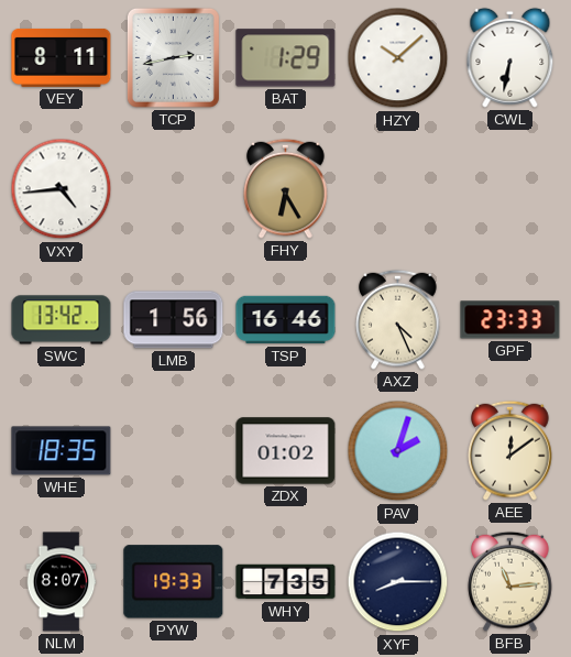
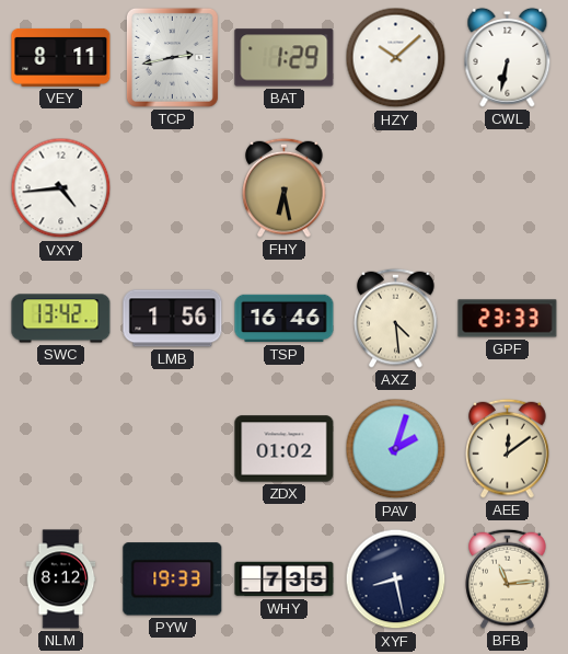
FHY: 6:25 -> 6:28 (285, 187)
AXZ: 4:26 -> 4:29 (396, 318)
WHE: 18:35 -> none (62, 451)
NLM: 8:07 -> 8:12 (61, 580)
XYF: 8:15 -> 8:28 (396, 580)
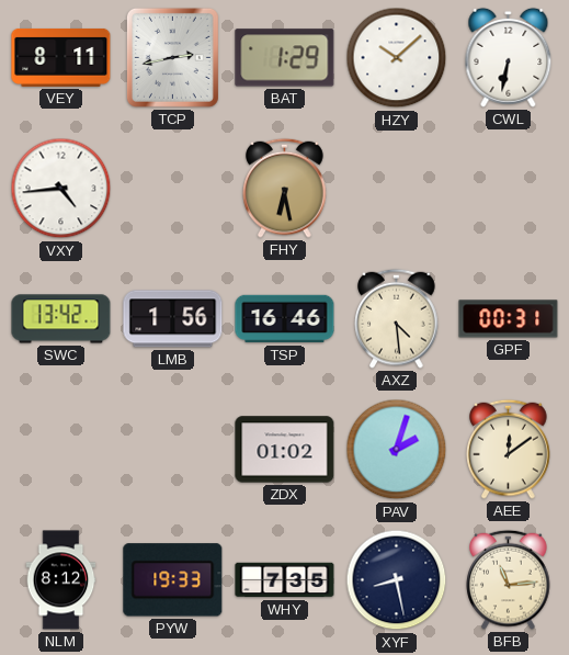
GPF: 23:33 -> 00:31 (509, 319)
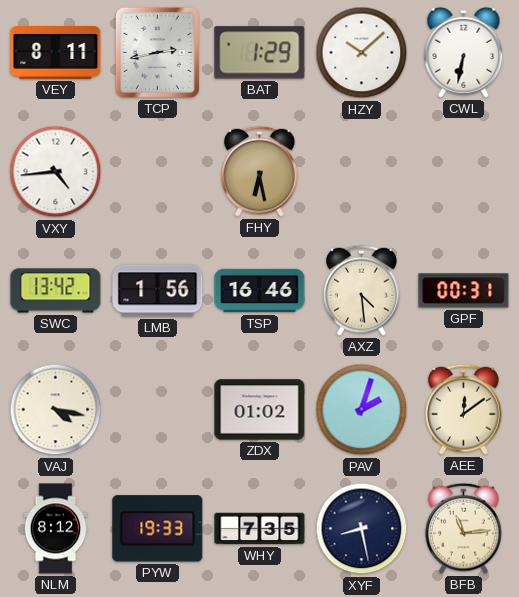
VAJ: none -> 4:17 (56, 410)
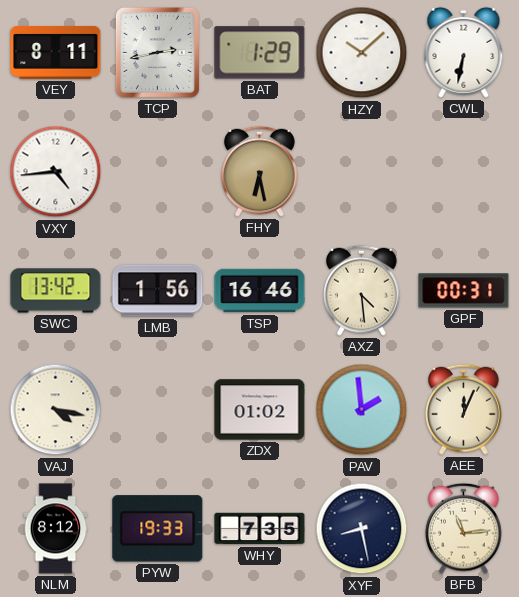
PAV: 2:03 -> 1:59 (362, 410)
AEE: 12:09 -> 12:04 (464, 409)
